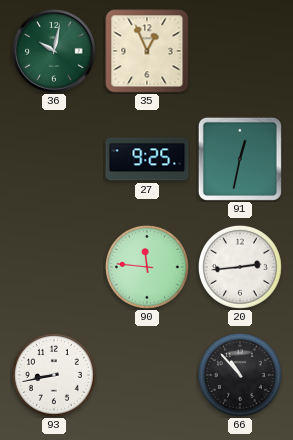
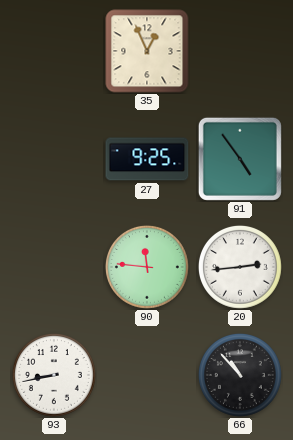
36: 10:02 -> none (54, 51)
91: 12:32 -> 4:54 (240, 159)
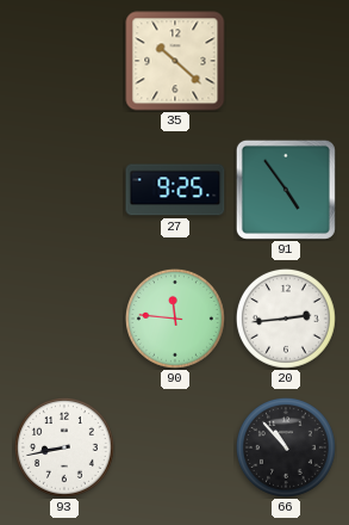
35: 12:56 -> 10:22 (175, 61)
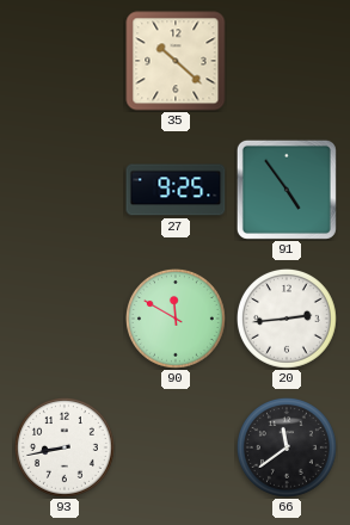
90: 11:46 -> 11:50 (176, 319)
66: 10:53 -> 11:39 (287, 447)
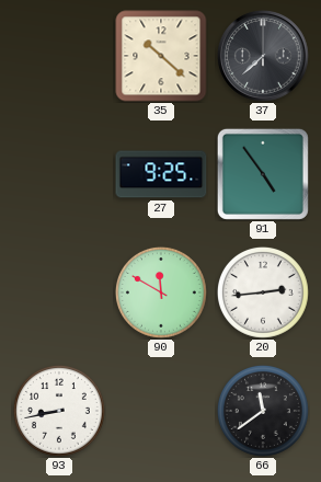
37: none -> 7:38 (263, 56)
